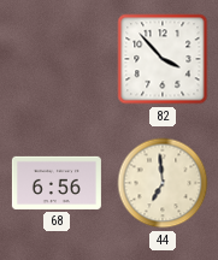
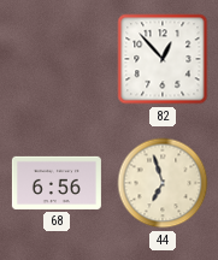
82: 3:53 -> 12:53 (163, 59)
44: 6:59 -> 6:57 (163, 183)
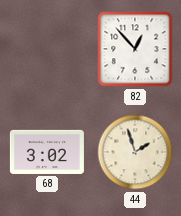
68: 6:56 -> 3:02 (47, 152)
44: 6:57 -> 1:57 (135, 152)
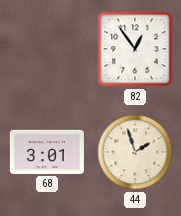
82: 12:53 -> 12:54 (135, 49)
68: 3:02 -> 3:01 (47, 152)
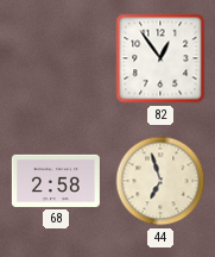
68: 3:01 -> 2:58 (56, 181)
44: 1:57 -> 6:57 (160, 181)
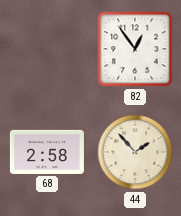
44: 6:57 -> 1:53 (135, 152)
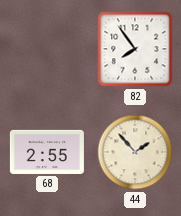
82: 12:54 -> 7:54 (135, 49)
68: 2:58 -> 2:55 (47, 152)
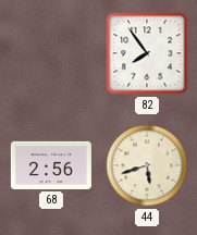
68: 2:55 -> 2:56 (51, 165)
44: 1:53 -> 5:42 (147, 165)
